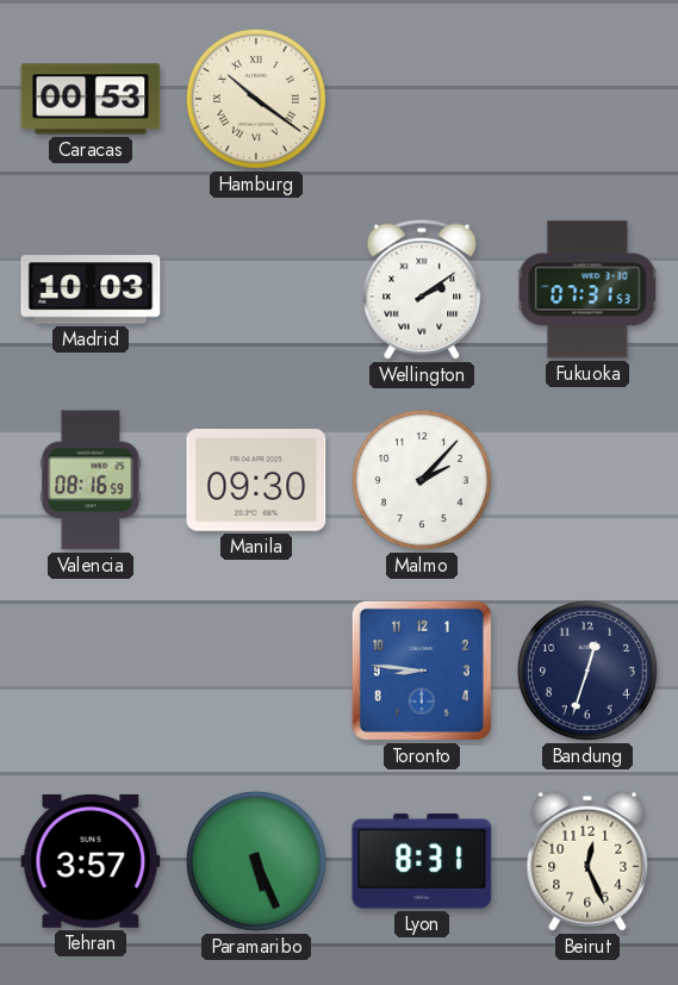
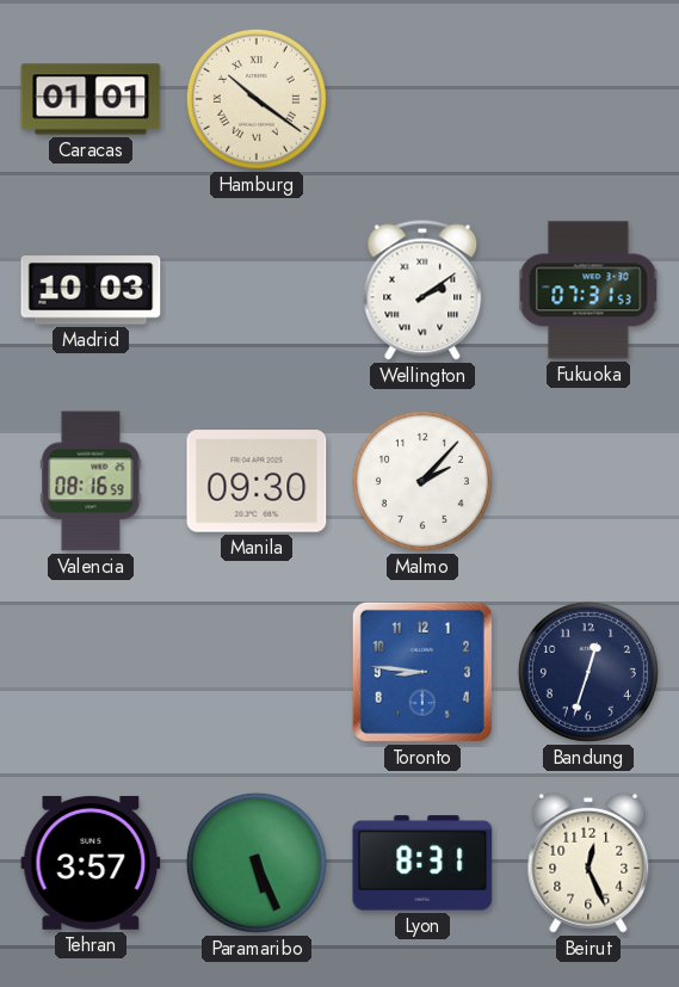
Caracas: 00:53 -> 01:01 (91, 99)
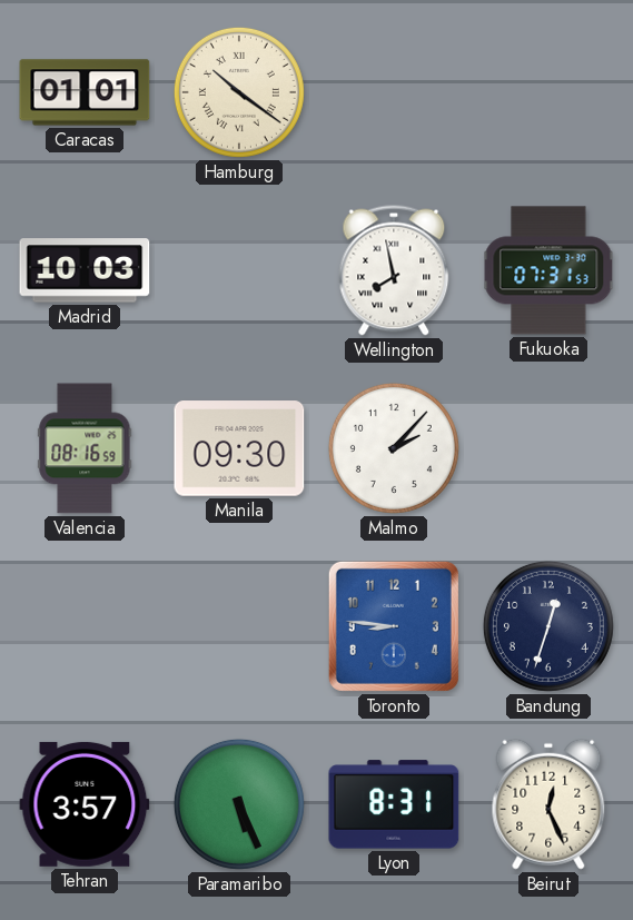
Wellington: 2:09 -> 7:58 (394, 270)
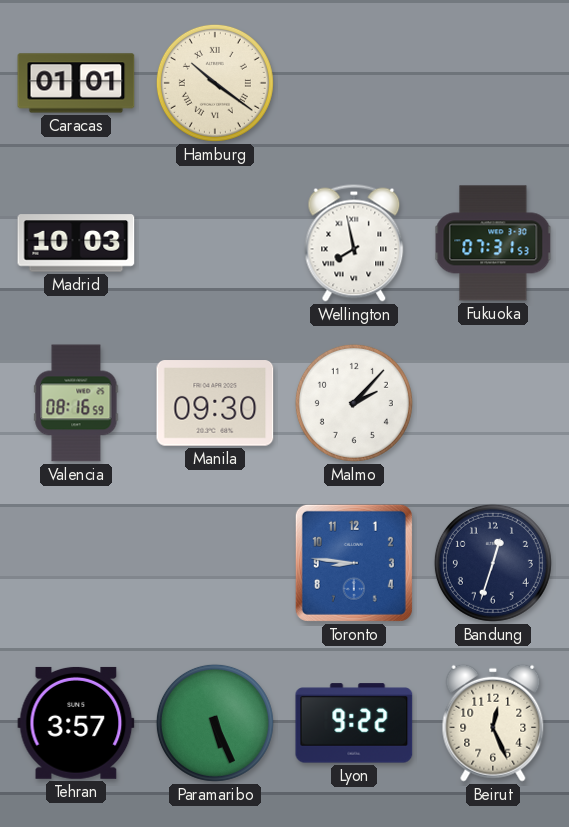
Lyon: 8:31 -> 9:22 (354, 723)
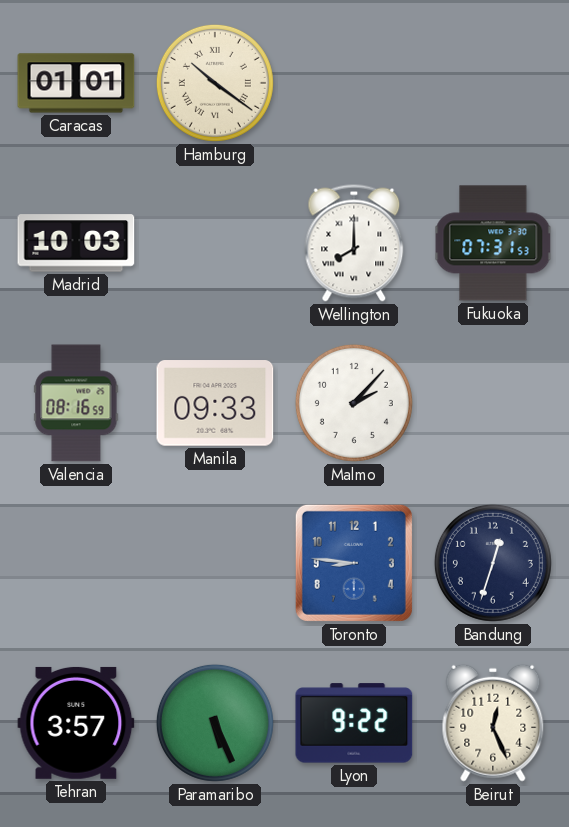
Wellington: 7:58 -> 8:00 (354, 243)
Manila: 09:30 -> 09:33 (215, 403)
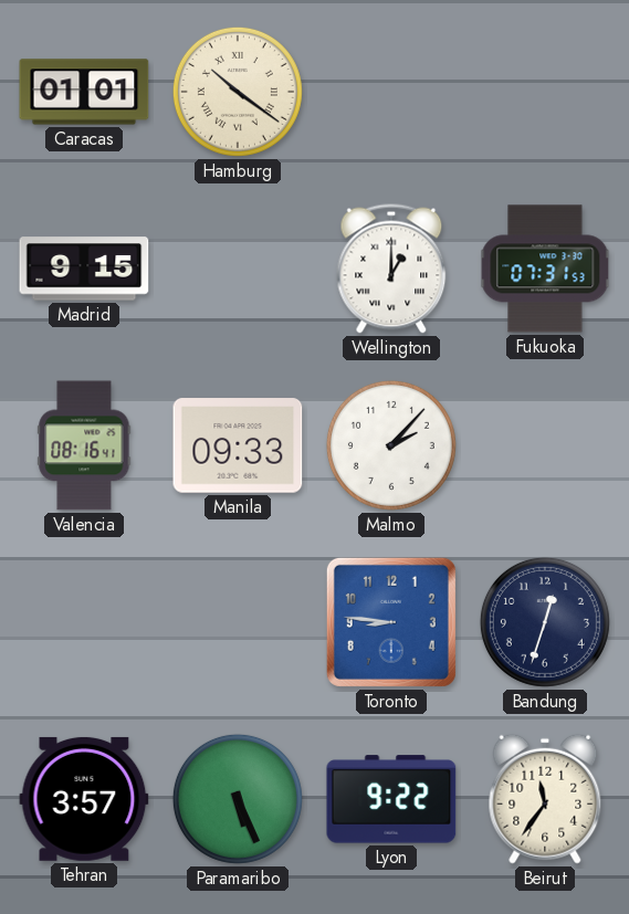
Madrid: 10:03 -> 9:15 (84, 269)
Wellington: 8:00 -> 1:00 (391, 269)
Valencia: 08:16:59 -> 08:16:41 (84, 445)
Beirut: 12:26 -> 11:36 (545, 799)
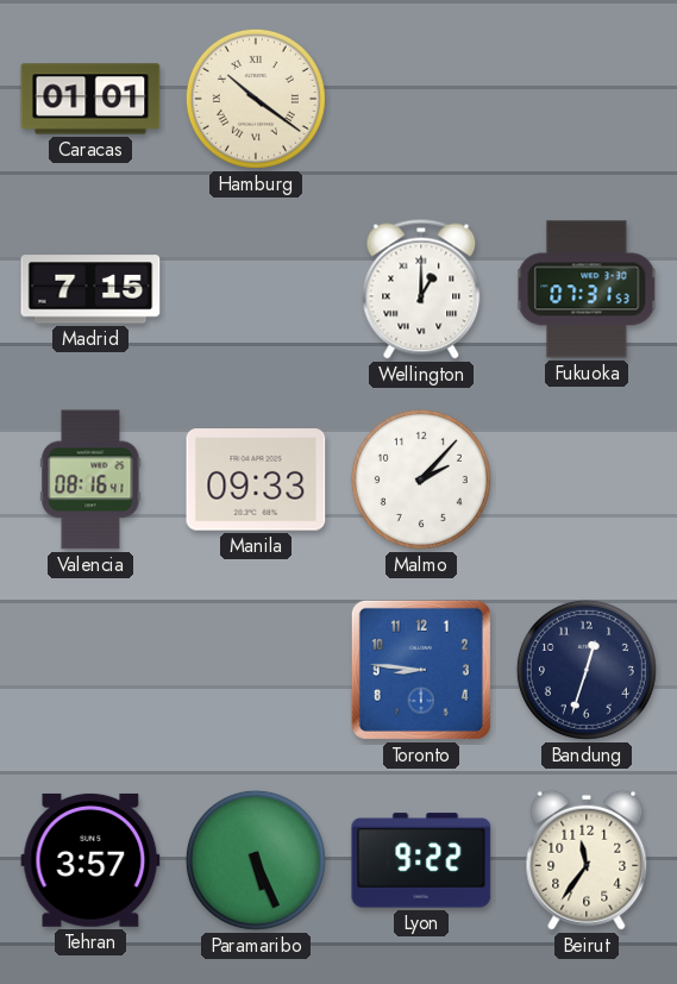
Madrid: 9:15 -> 7:15 (90, 289)
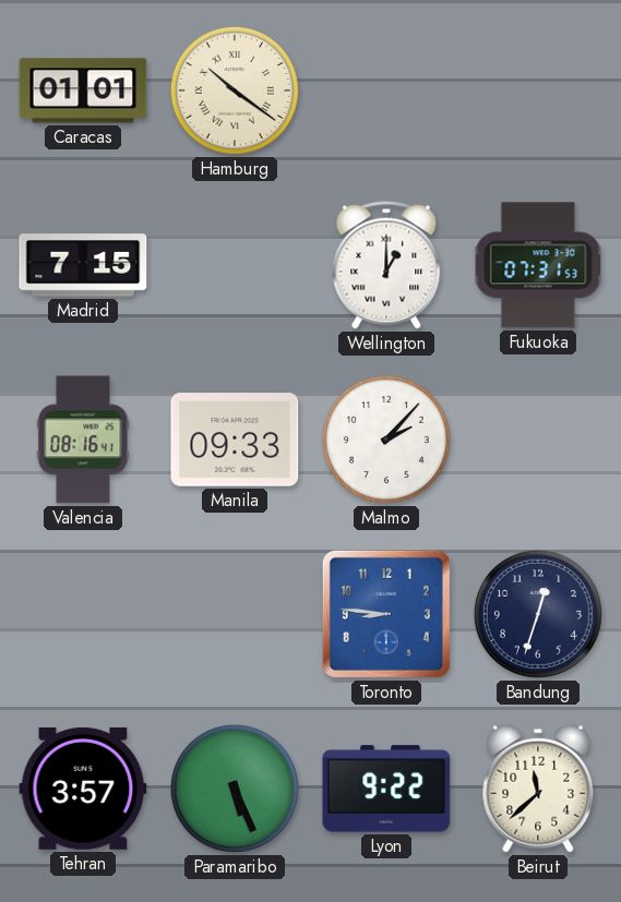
Beirut: 11:36 -> 11:38 (538, 789)
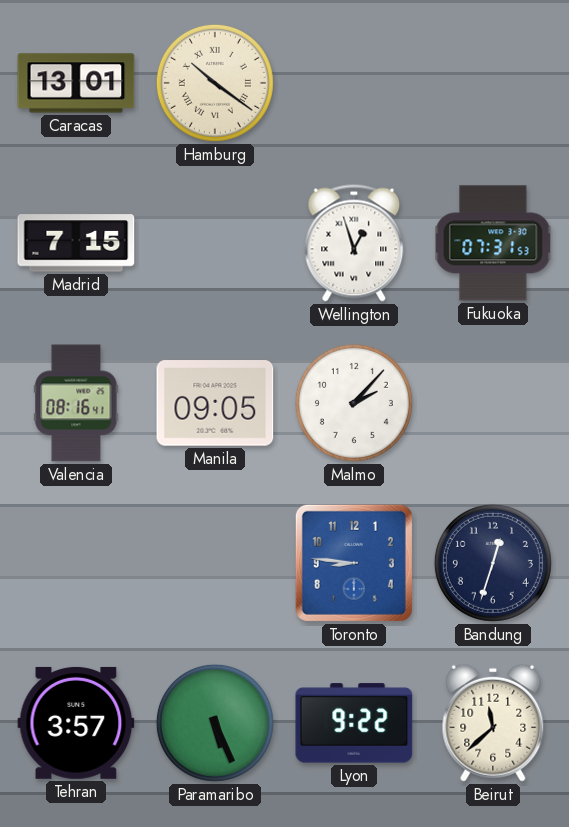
Caracas: 01:01 -> 13:01 (76, 83)
Wellington: 1:00 -> 12:57 (354, 243)
Manila: 09:33 -> 09:05 (215, 403)
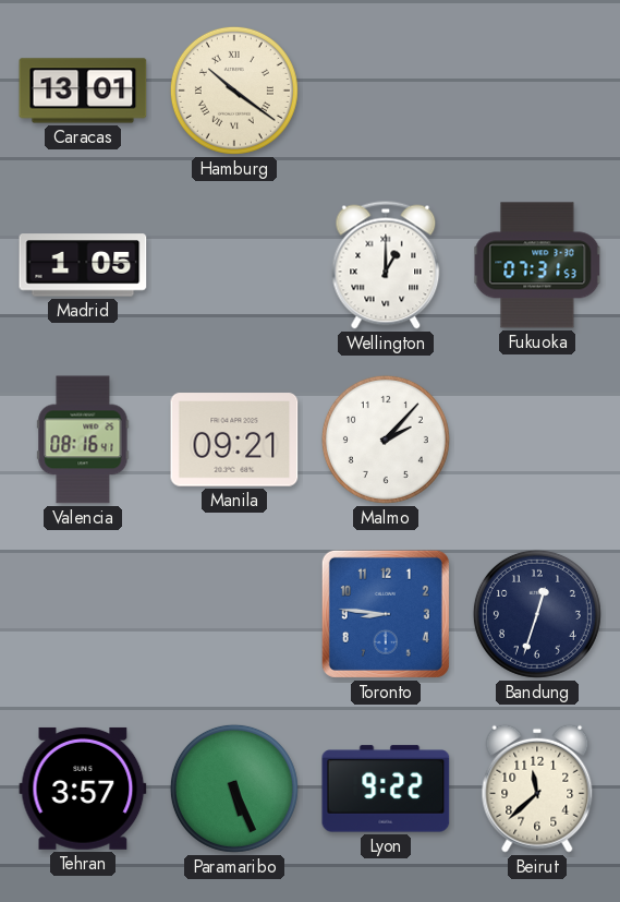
Madrid: 7:15 -> 1:05 (83, 265)
Wellington: 12:57 -> 1:00 (386, 265)
Manila: 09:05 -> 09:21 (234, 440)
